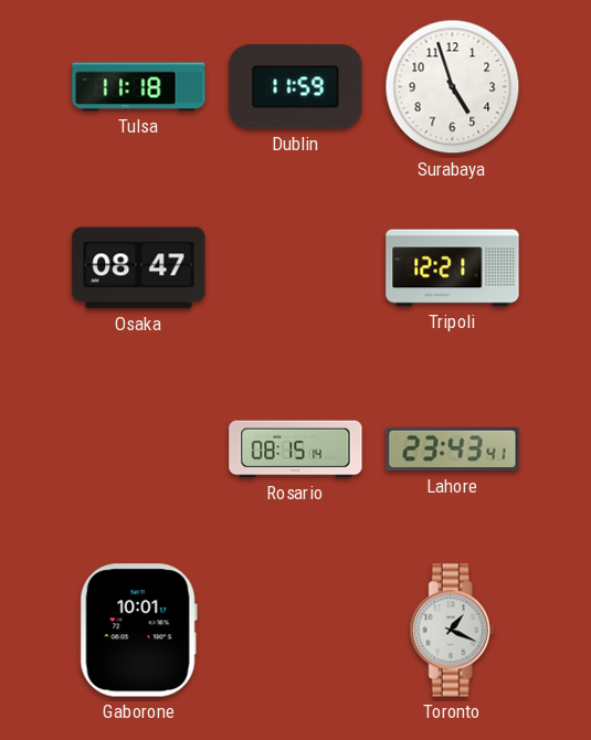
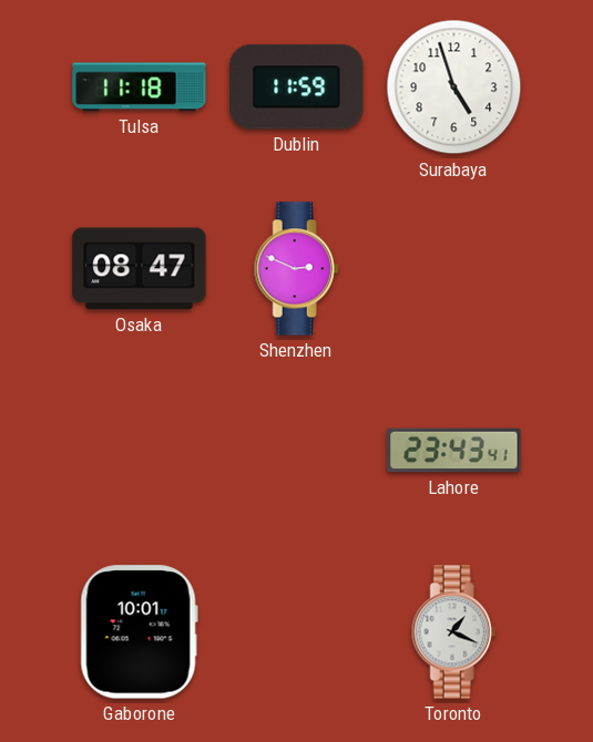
Shenzhen: none -> 2:49 (296, 269)
Tripoli: 12:21 -> none (453, 268)
Rosario: 08:15 -> none (296, 450)
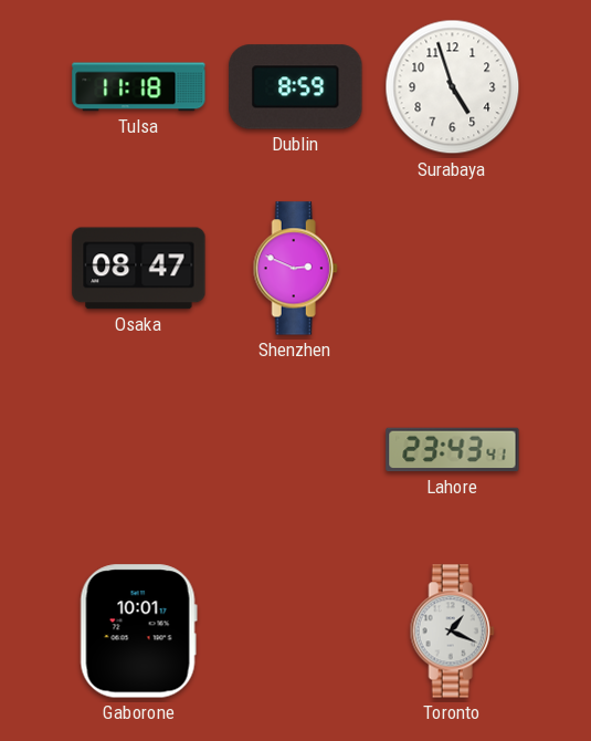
Dublin: 11:59 -> 8:59 (296, 87)
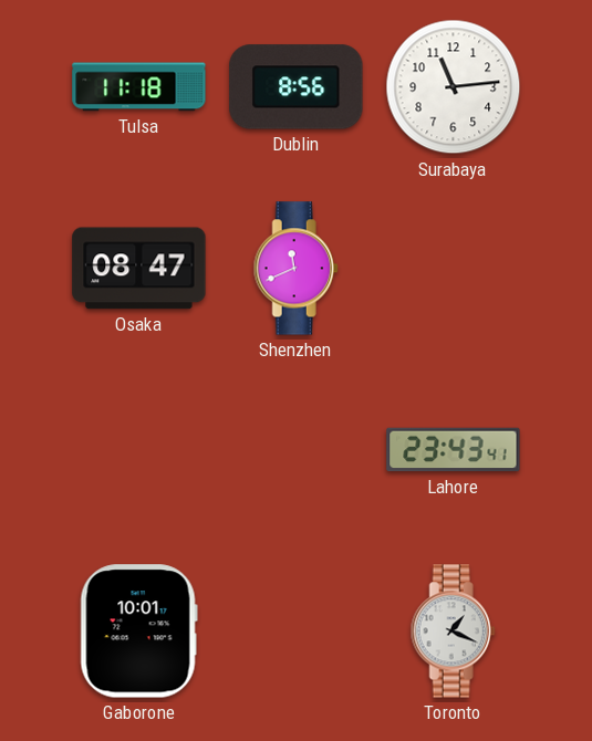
Dublin: 8:59 -> 8:56 (297, 87)
Surabaya: 4:57 -> 11:14 (454, 87)
Shenzhen: 2:49 -> 11:41 (295, 269)
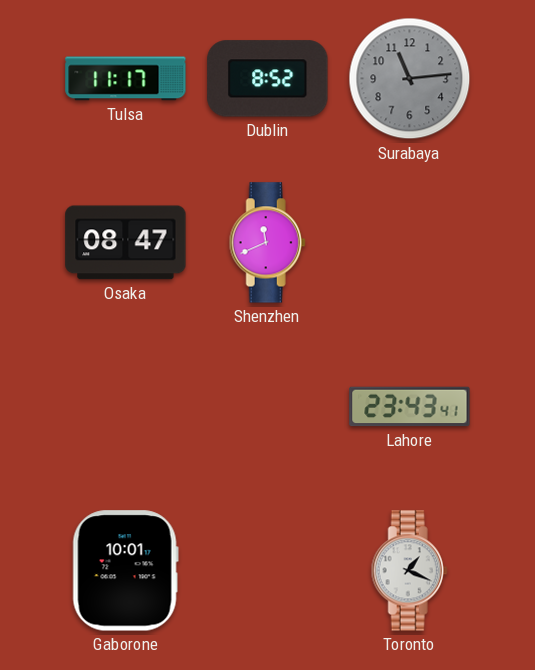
Tulsa: 11:18 -> 11:17 (126, 79)
Dublin: 8:56 -> 8:52 (268, 79)
Surabaya dial: white -> grey (410, 79)
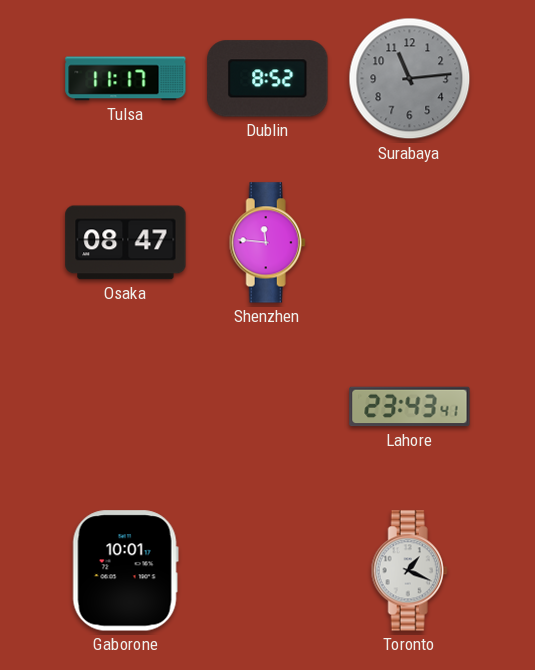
Shenzhen: 11:41 -> 11:46 (267, 243)
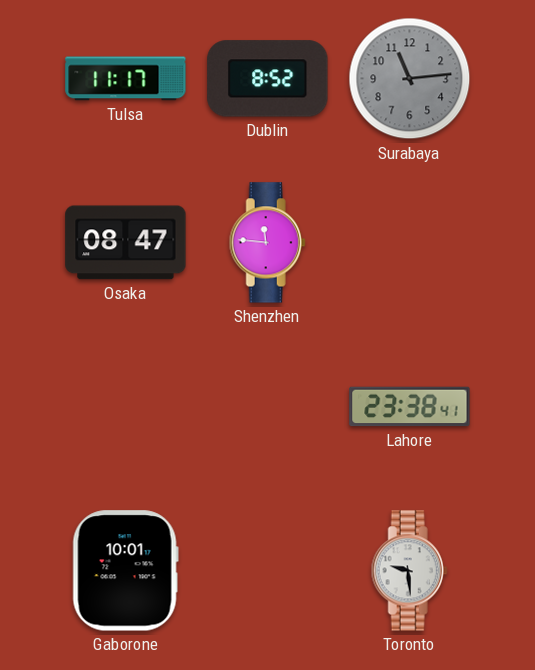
Lahore: 23:43 -> 23:38 (410, 407)
Toronto: 1:19 -> 9:29 (409, 571)
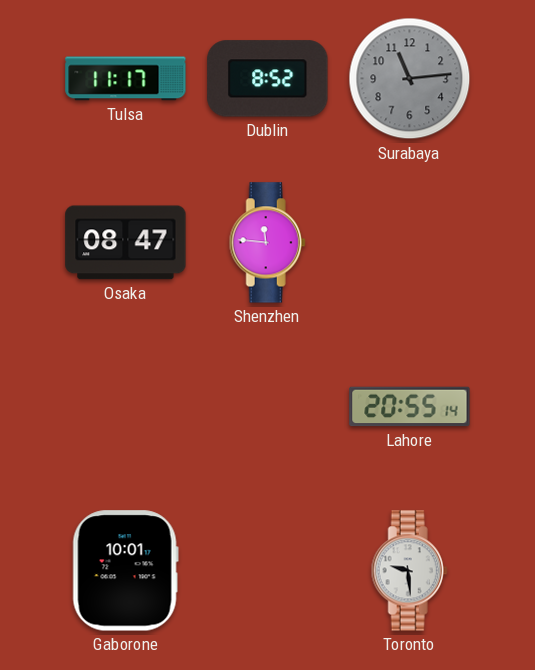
Lahore: 23:38 -> 20:55 (410, 407)
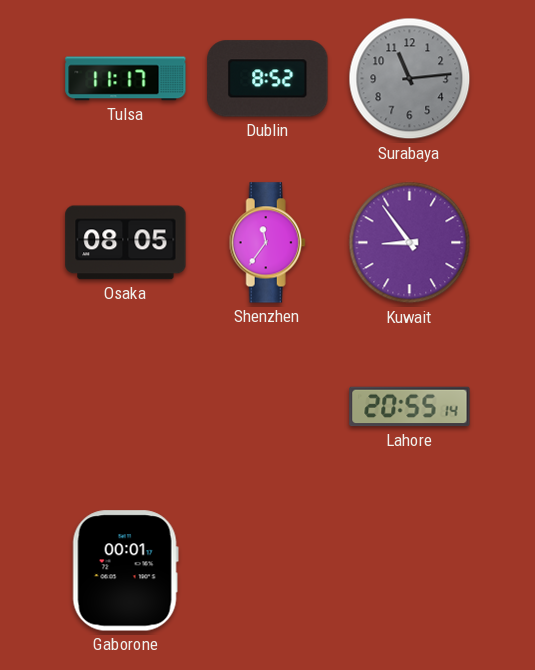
Osaka: 08:47 -> 08:05 (126, 243)
Shenzhen: 11:46 -> 11:36 (267, 243)
Kuwait: none -> 8:54 (410, 243)
Gaborone: 10:01 -> 00:01 (125, 571)
Toronto: 9:29 -> none (409, 571)
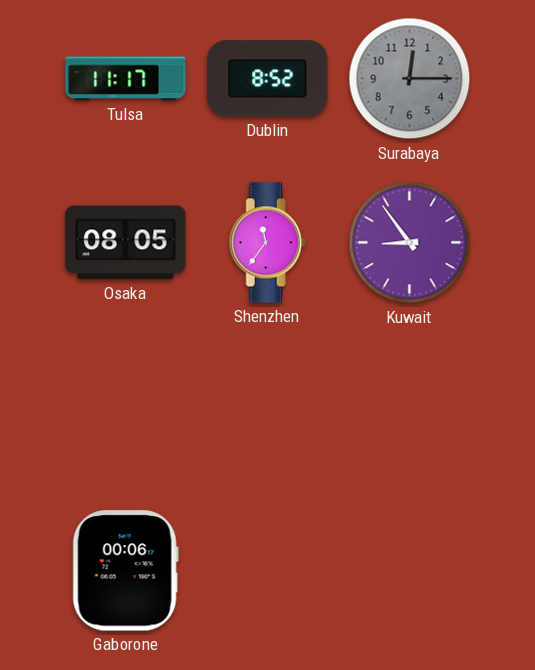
Surabaya: 11:14 -> 12:15 (410, 79)
Lahore: 20:55 -> none (410, 407)
Gaborone: 00:01 -> 00:06 (125, 571)
